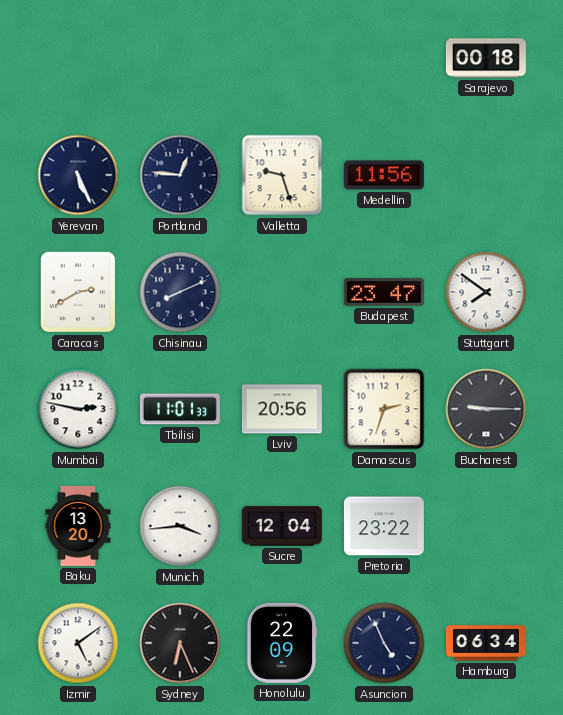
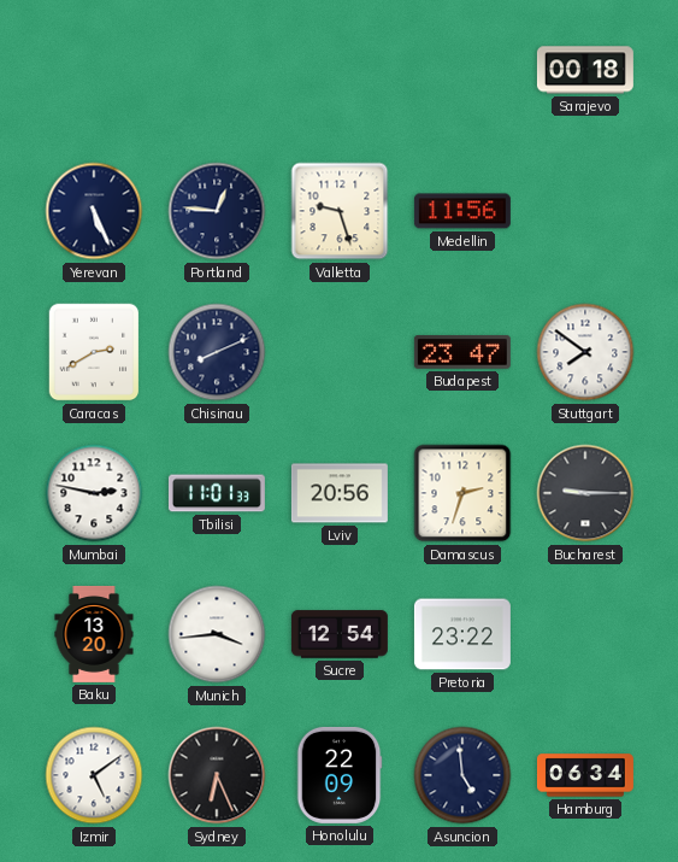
Sucre: 12:04 -> 12:54 (340, 634)
Asuncion: 4:56 -> 4:59 (462, 775)
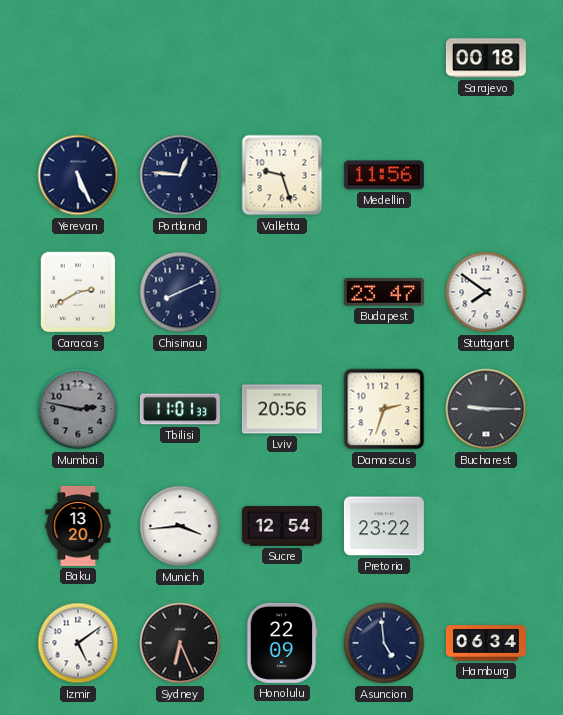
Mumbai dial: white -> grey (78, 409)
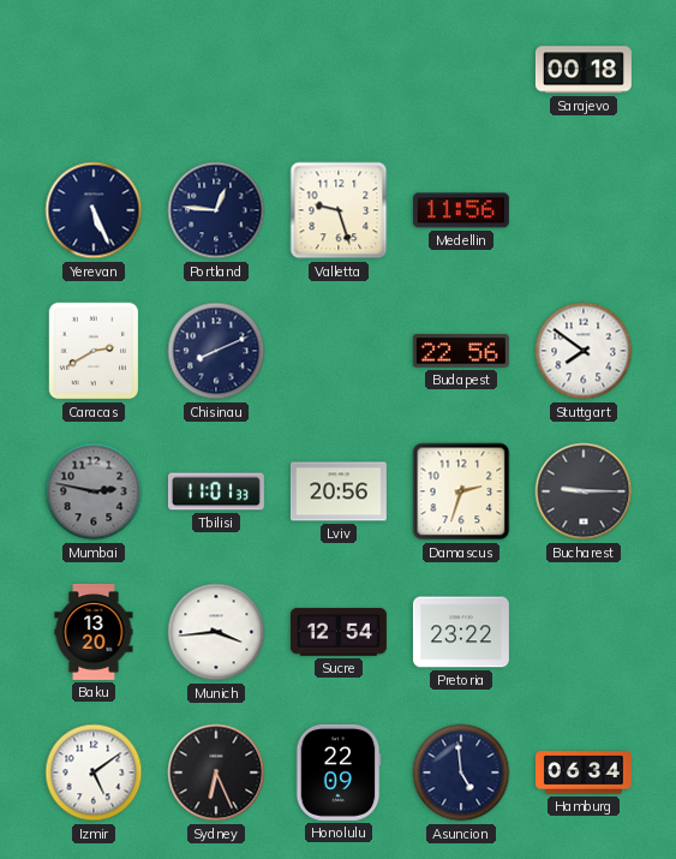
Budapest: 23:47 -> 22:56 (461, 351)
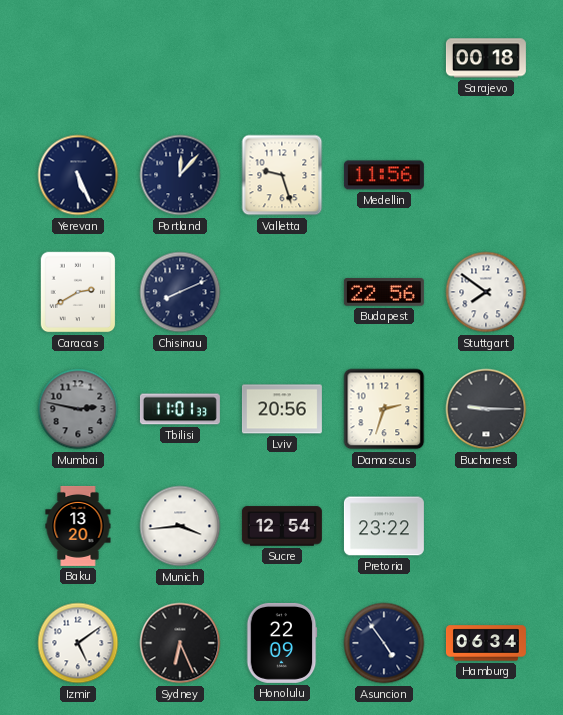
Portland: 12:46 -> 12:07 (180, 175)
Asuncion: 4:59 -> 4:54 (384, 643)
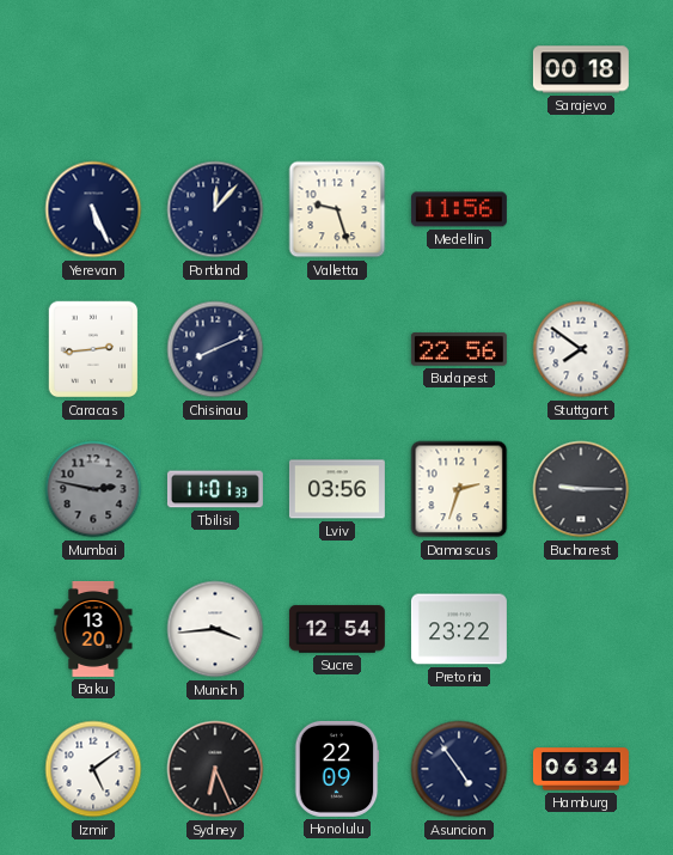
Caracas: 2:40 -> 2:44 (93, 349)
Lviv: 20:56 -> 03:56 (337, 489)
